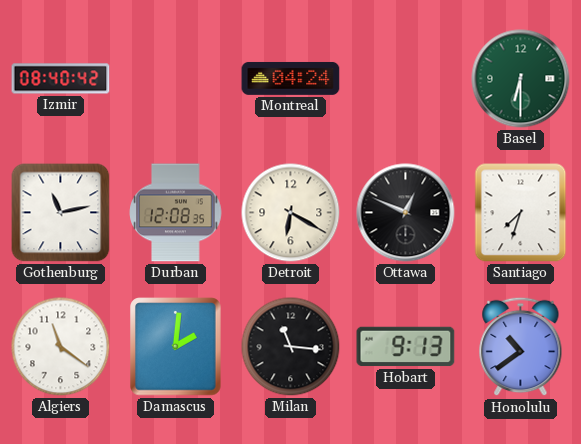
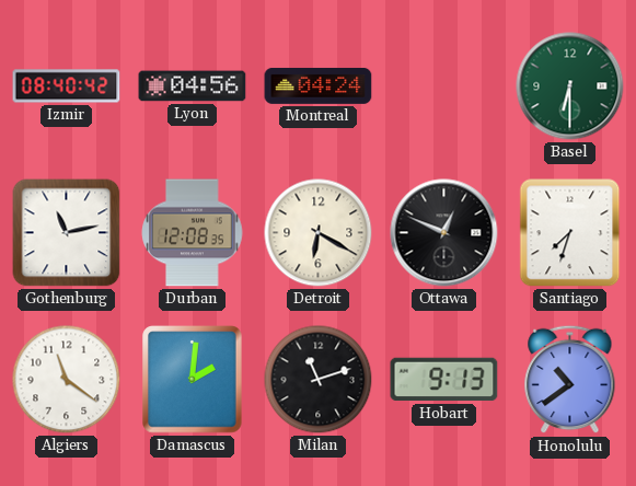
Lyon: none -> 04:56 (193, 86)
Milan: 11:16 -> 11:12 (319, 380)
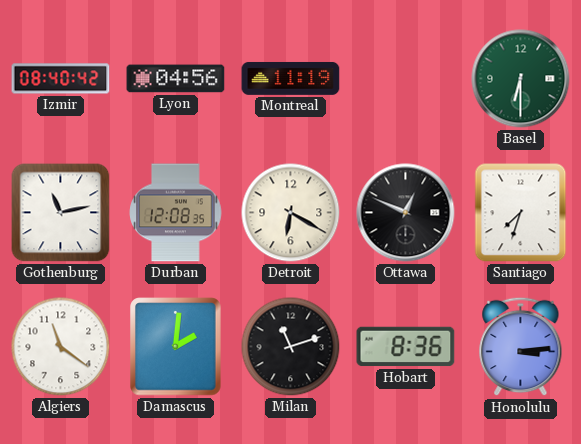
Montreal: 04:24 -> 11:19 (291, 78)
Hobart: 9:13 -> 8:36 (406, 347)
Honolulu: 10:39 -> 3:14 (521, 347)
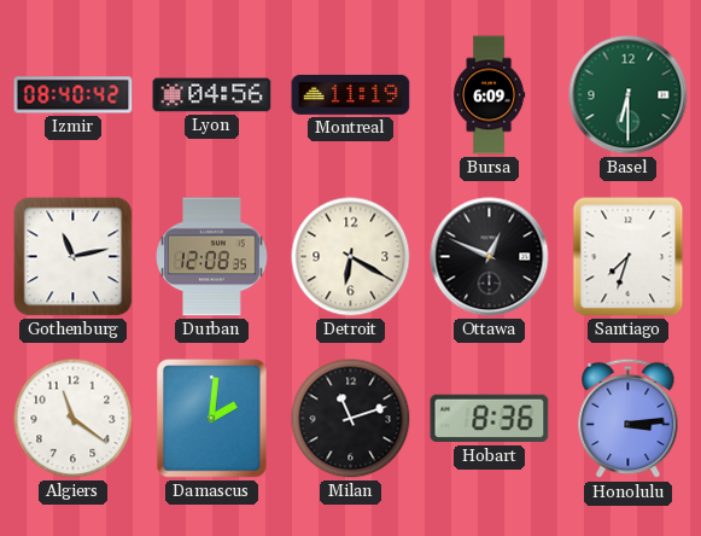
Bursa: none -> 6:09 (490, 95)
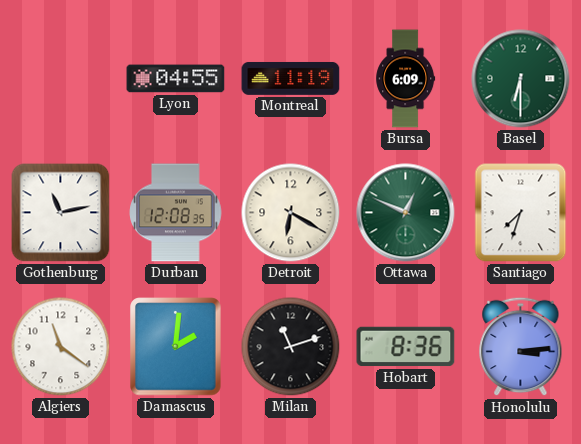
Izmir: 08:40 -> none (74, 95)
Lyon: 04:56 -> 04:55 (176, 79)
Ottawa dial: black -> green (406, 213)
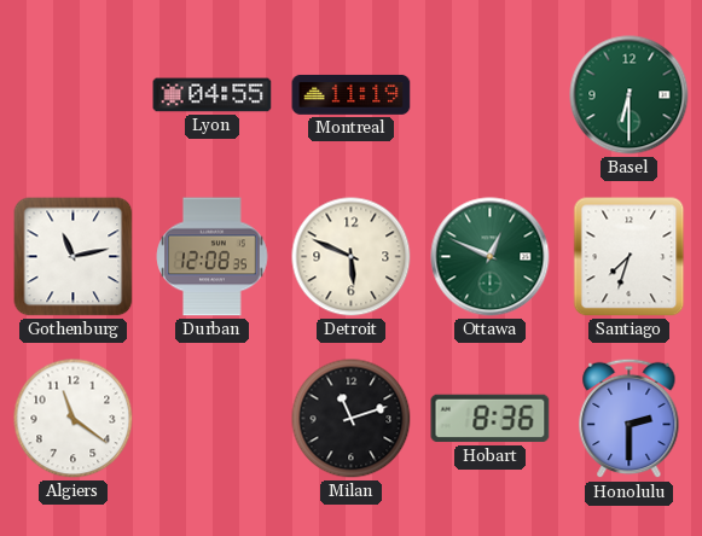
Bursa: 6:09 -> none (406, 79)
Detroit: 6:20 -> 5:49 (352, 257)
Damascus: 2:01 -> none (176, 347)
Honolulu: 3:14 -> 2:30 (630, 419)
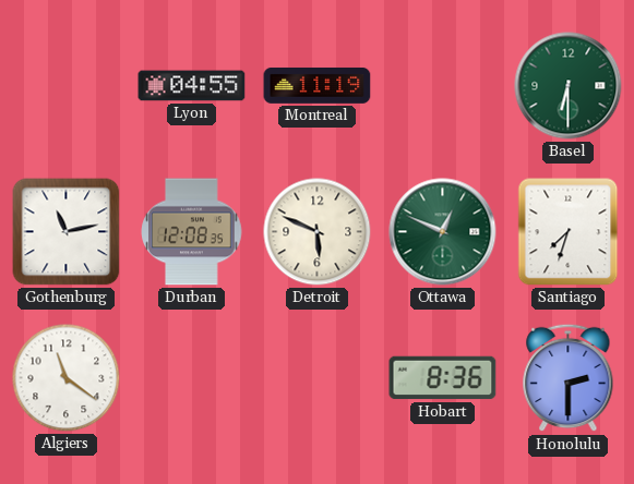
Milan: 11:12 -> none (352, 419)
